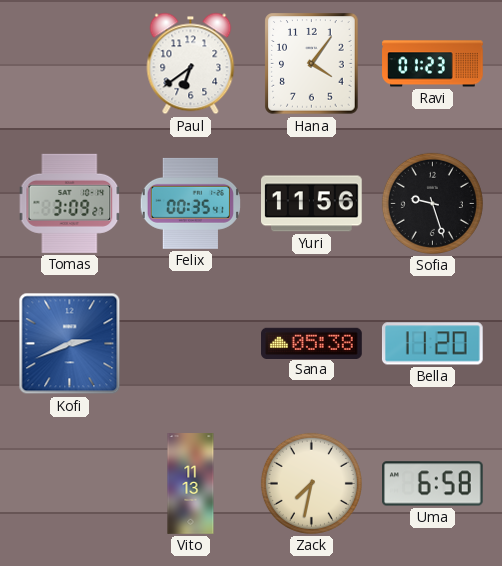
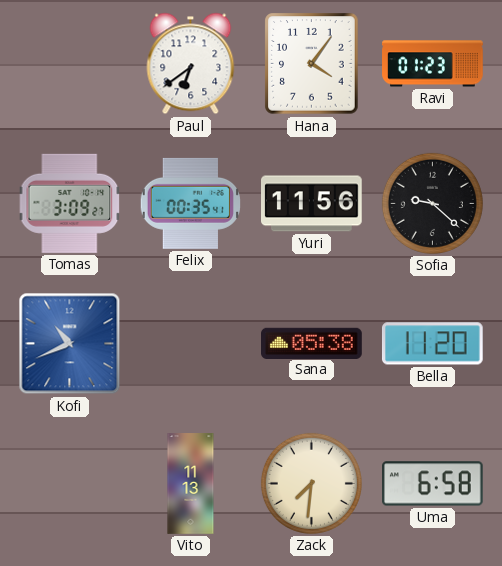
Sofia: 9:27 -> 9:22 (432, 203)
Kofi: 2:41 -> 10:41 (70, 344)
Zack: 7:32 -> 7:31 (311, 483)
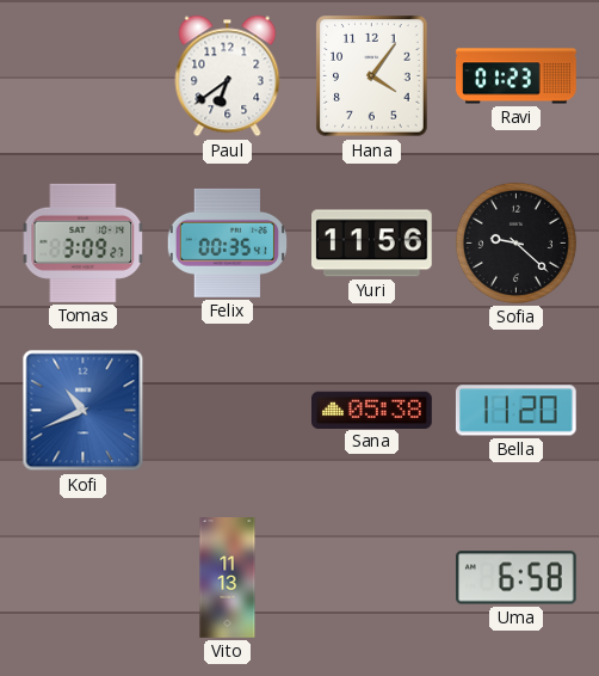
Zack: 7:31 -> none (311, 483)
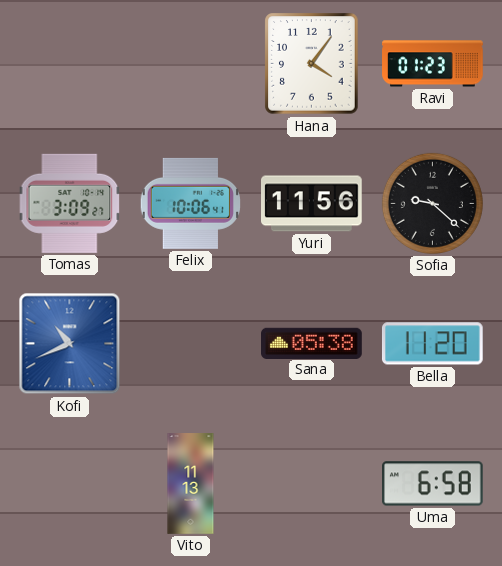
Paul: 6:39 -> none (228, 76)
Felix: 00:35 -> 10:06 (190, 203)
